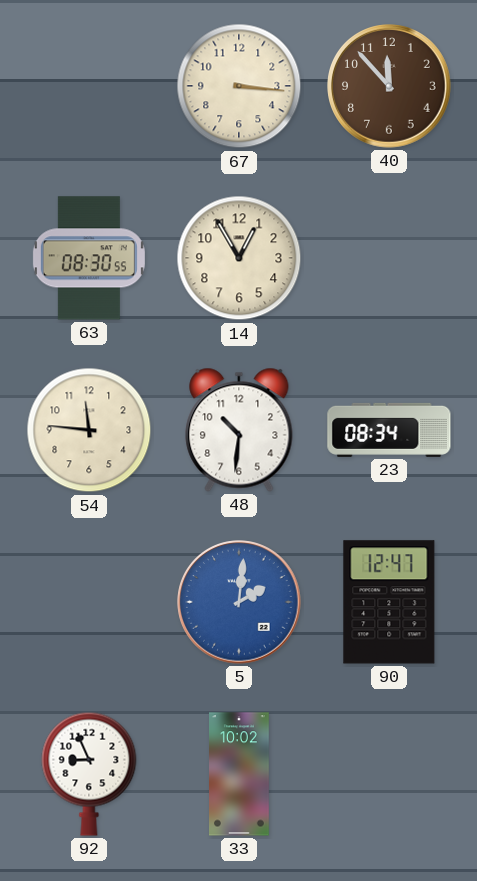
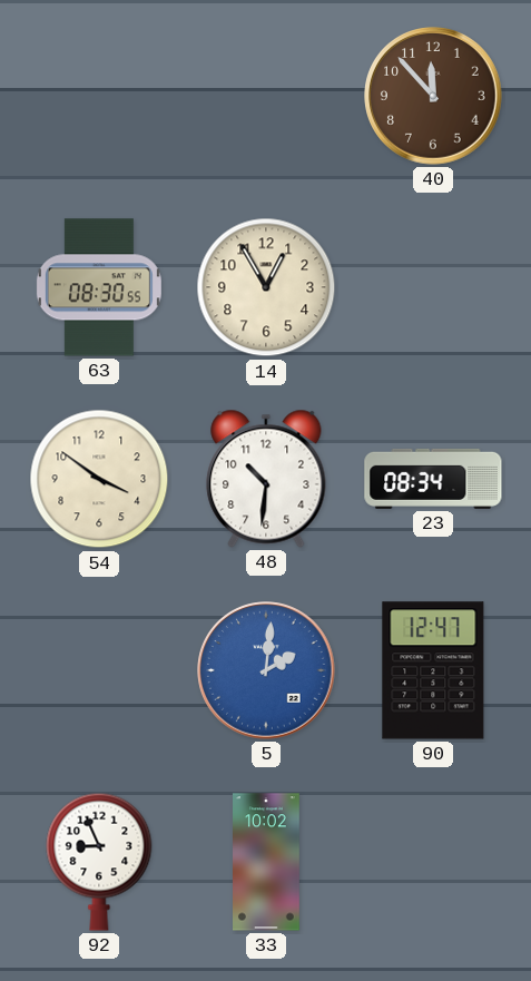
67: 3:16 -> none (239, 86)
54: 11:46 -> 3:51 (99, 479)
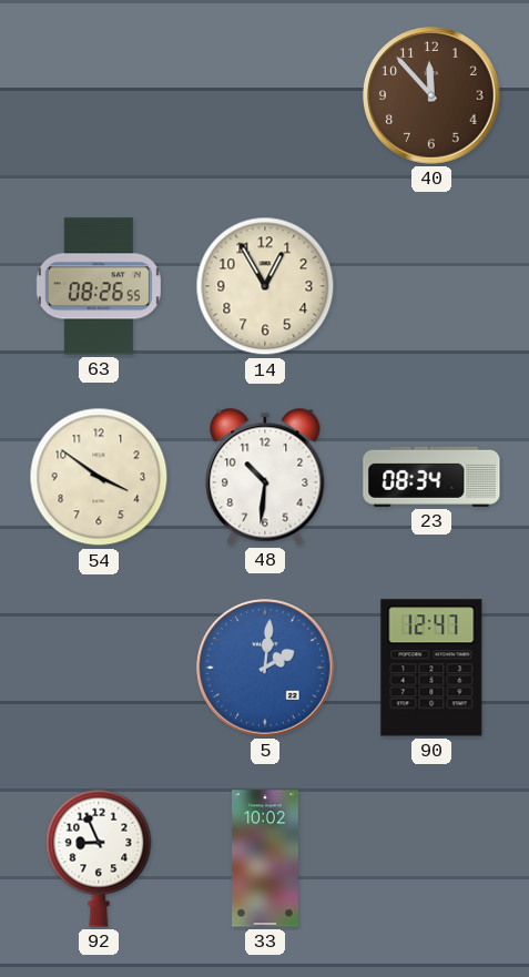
63: 08:30 -> 08:26 (99, 286)
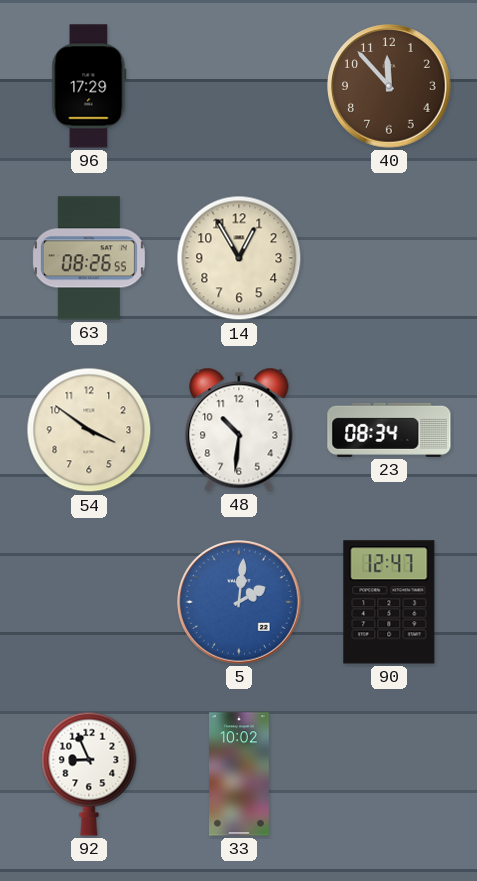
96: none -> 17:29 (89, 86)
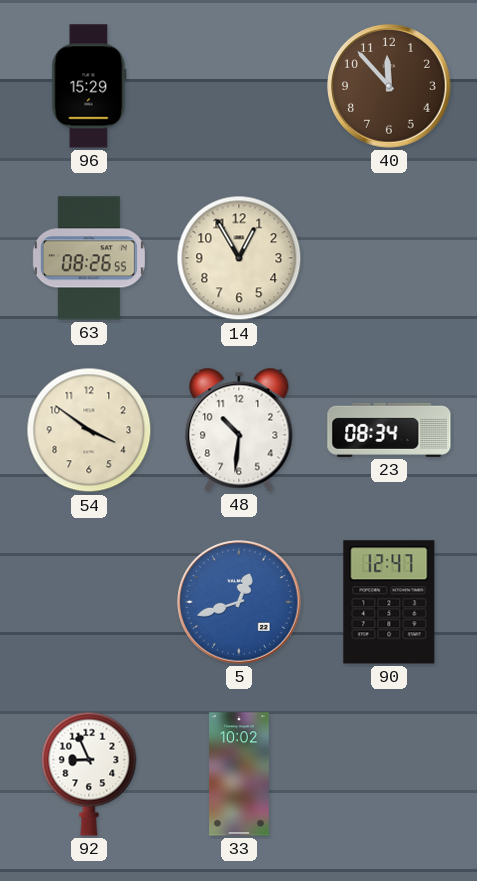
96: 17:29 -> 15:29 (89, 86)
5: 2:01 -> 12:42 (239, 602)
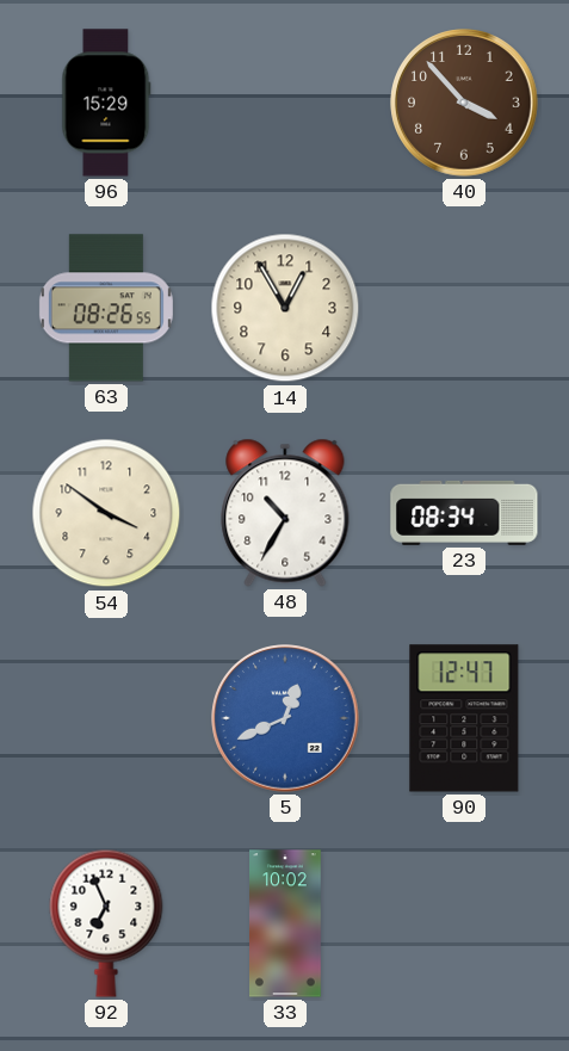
40: 11:53 -> 3:53 (464, 103)
48: 10:31 -> 10:35 (285, 513)
5: 12:42 -> 12:41 (285, 718)
92: 8:56 -> 6:56 (106, 923)
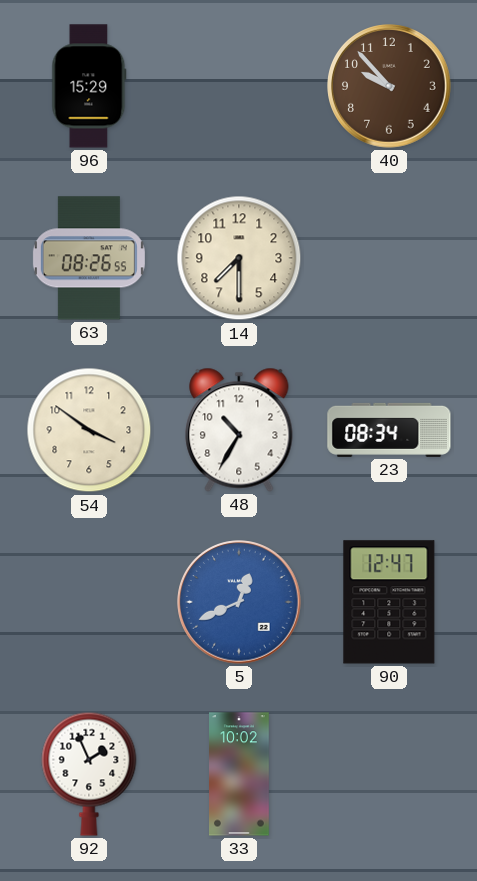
40: 3:53 -> 9:53 (389, 86)
14: 12:55 -> 7:30 (239, 258)
92: 6:56 -> 1:56 (89, 774)
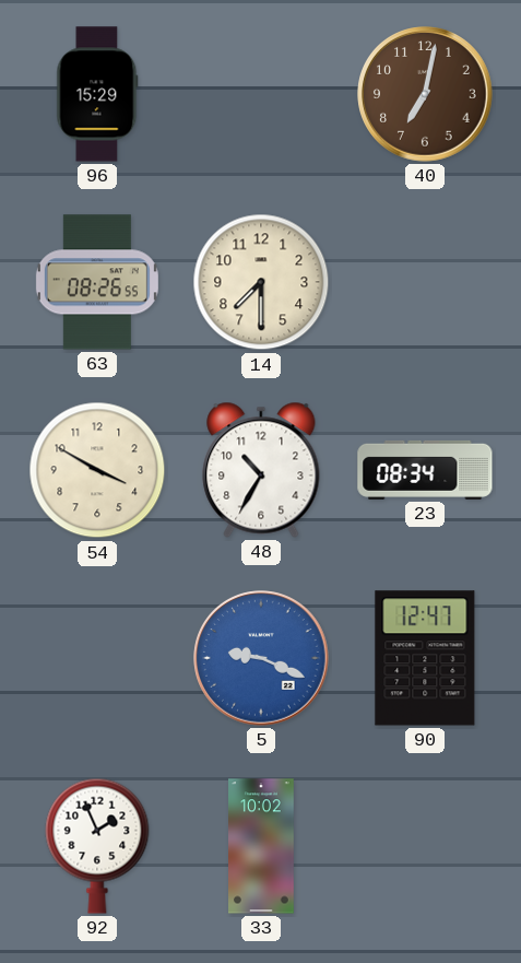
40: 9:53 -> 7:02 (425, 94)
54: 3:51 -> 3:50 (97, 470)
5: 12:41 -> 9:19 (261, 658)
